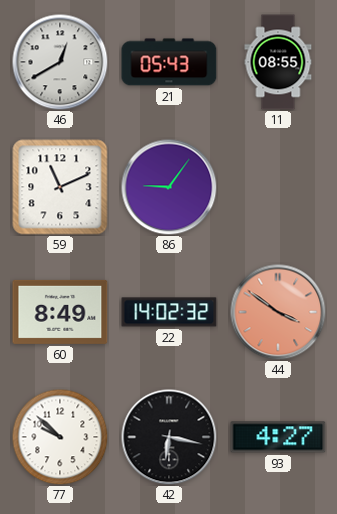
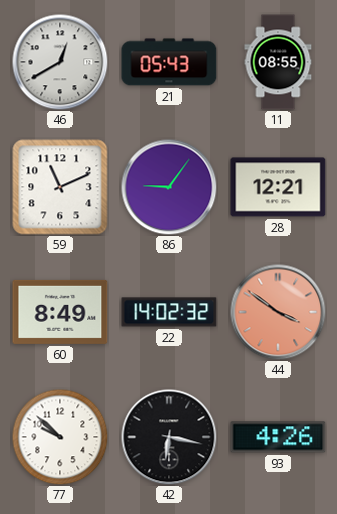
28: none -> 12:21 (278, 187)
93: 4:27 -> 4:26 (278, 437)
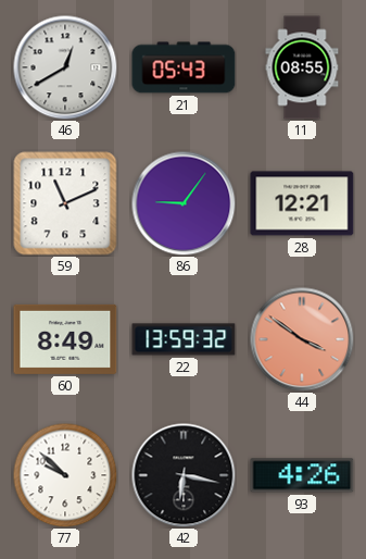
22: 14:02 -> 13:59 (184, 339)
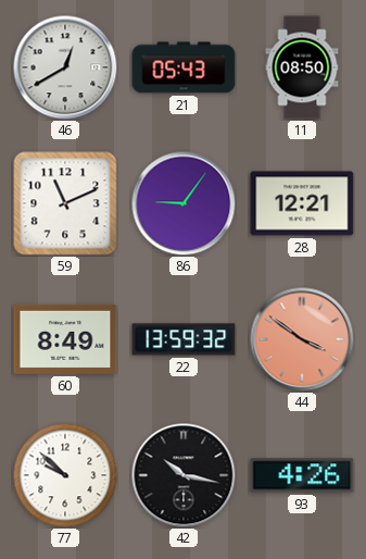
11: 08:55 -> 08:50 (302, 67)
42: 6:17 -> 10:17 (184, 475)
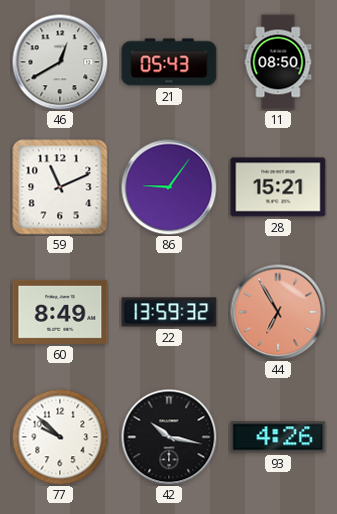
28: 12:21 -> 15:21 (278, 187)
44: 3:51 -> 6:55 (278, 312)
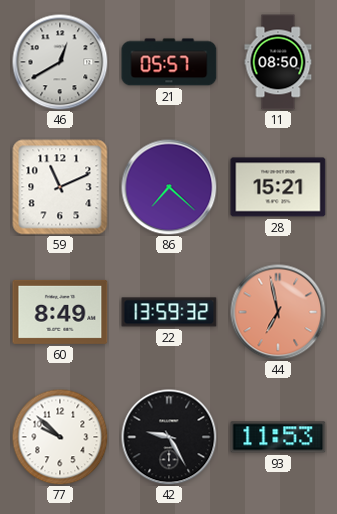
21: 05:43 -> 05:57 (169, 62)
86: 9:06 -> 7:22 (169, 187)
44: 6:55 -> 6:58 (278, 312)
42: 10:17 -> 9:25 (169, 437)
93: 4:26 -> 11:53 (278, 437)
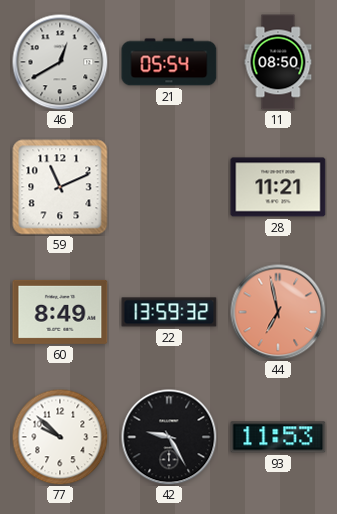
21: 05:57 -> 05:54 (169, 62)
86: 7:22 -> none (169, 187)
28: 15:21 -> 11:21 (278, 187)
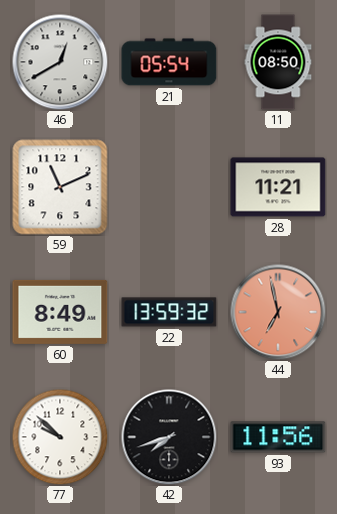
42: 9:25 -> 7:42 (169, 437)
93: 11:53 -> 11:56 (278, 437)
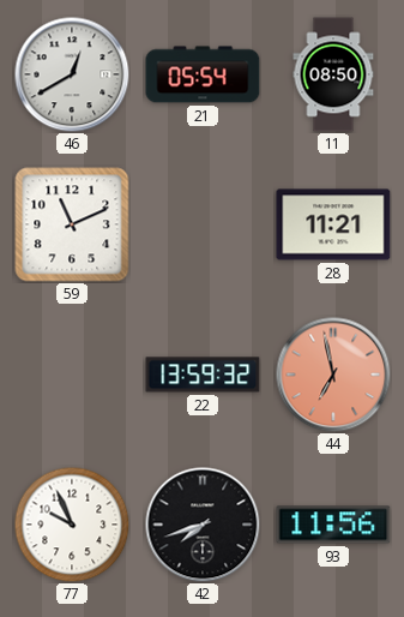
60: 8:49 -> none (60, 312)
77: 9:52 -> 9:56 (72, 525)
